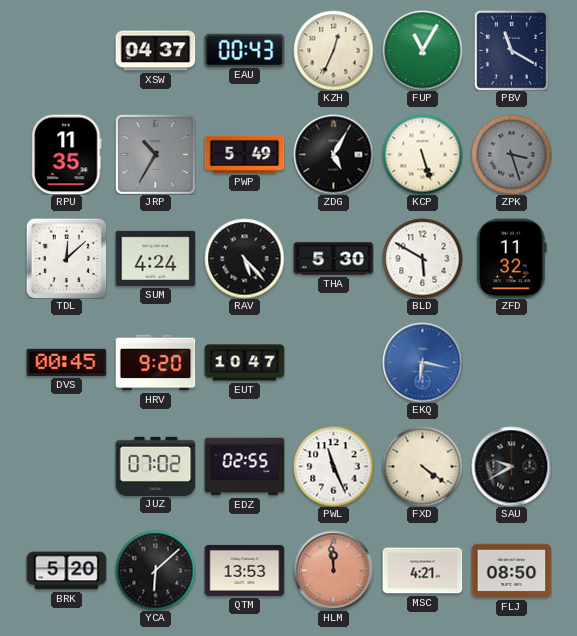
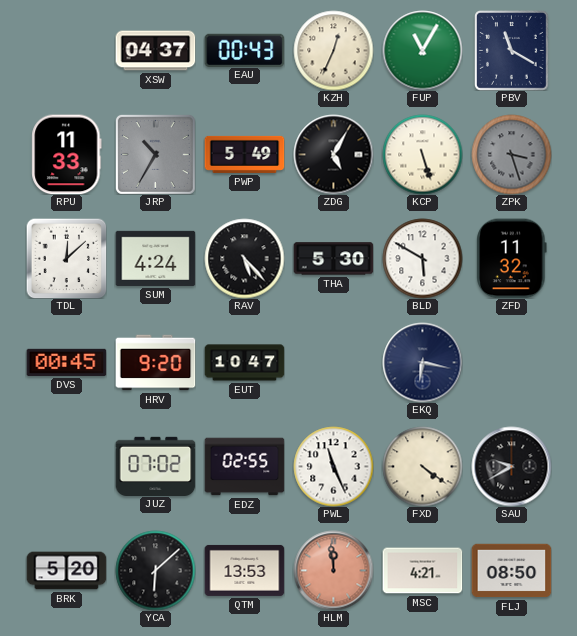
RPU: 11:35 -> 11:33 (67, 154)
EKQ dial: blue -> navy (422, 362)
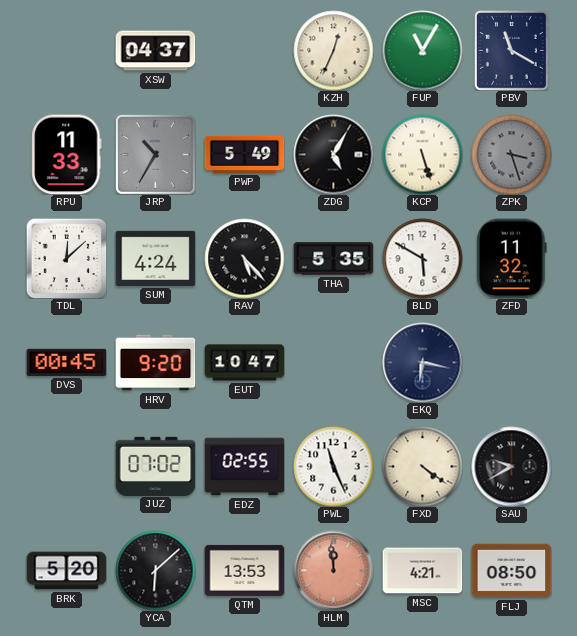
EAU: 00:43 -> none (244, 50)
THA: 5:30 -> 5:35 (333, 259)
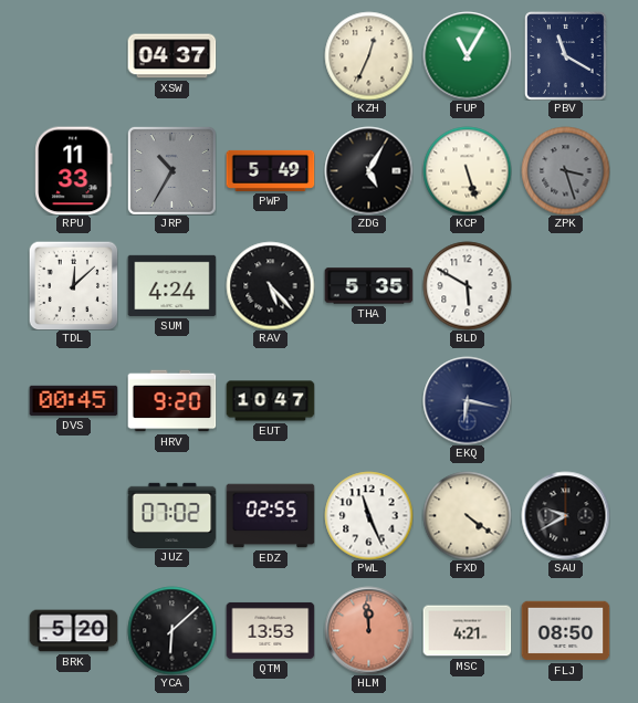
ZFD: 11:32 -> none (512, 258)
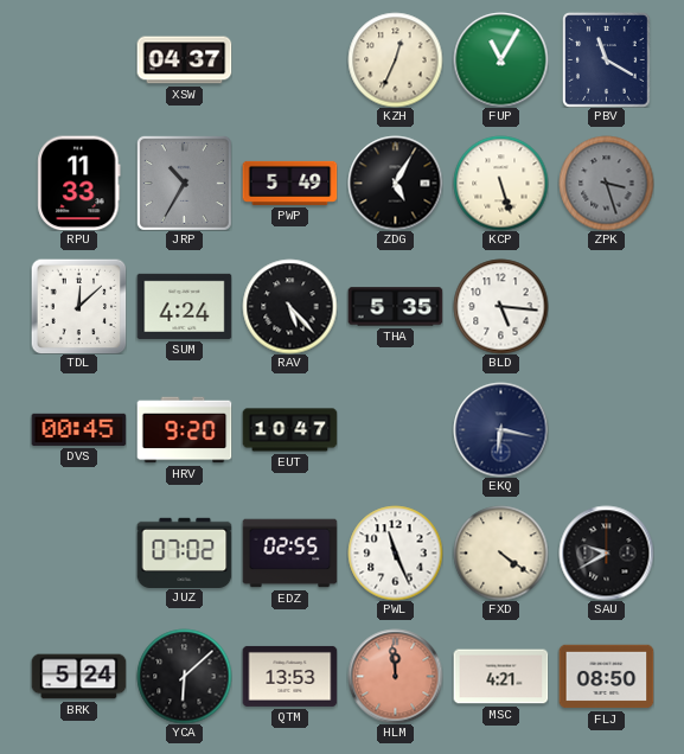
BLD: 5:50 -> 5:16 (500, 306)
BRK: 5:20 -> 5:24 (78, 677)
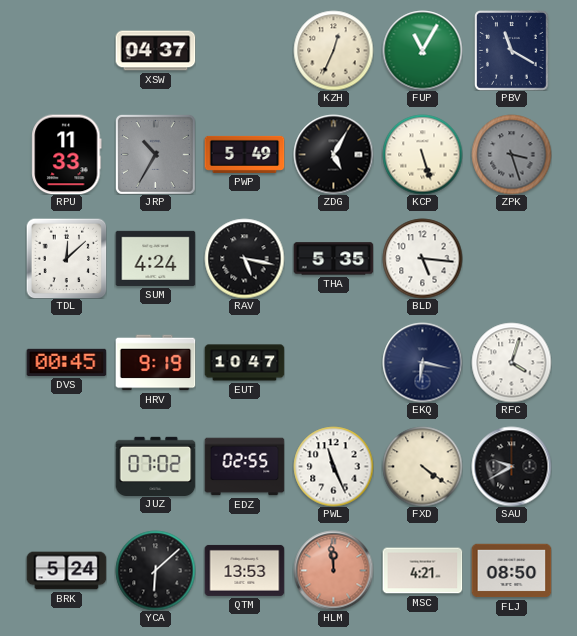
RAV: 5:23 -> 5:17 (244, 258)
HRV: 9:20 -> 9:19 (155, 363)
RFC: none -> 4:03 (511, 362)
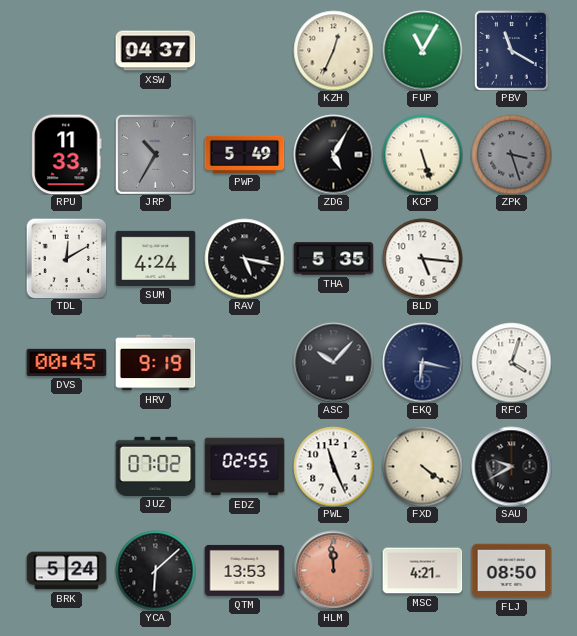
TDL: 12:08 -> 12:10 (66, 258)
EUT: 10:47 -> none (244, 363)
ASC: none -> 10:07 (333, 362)
